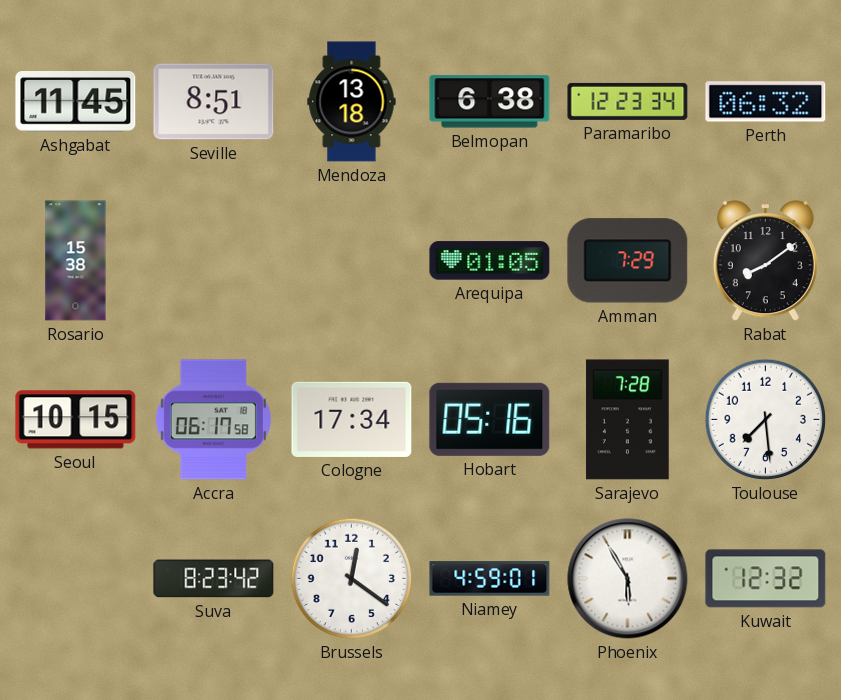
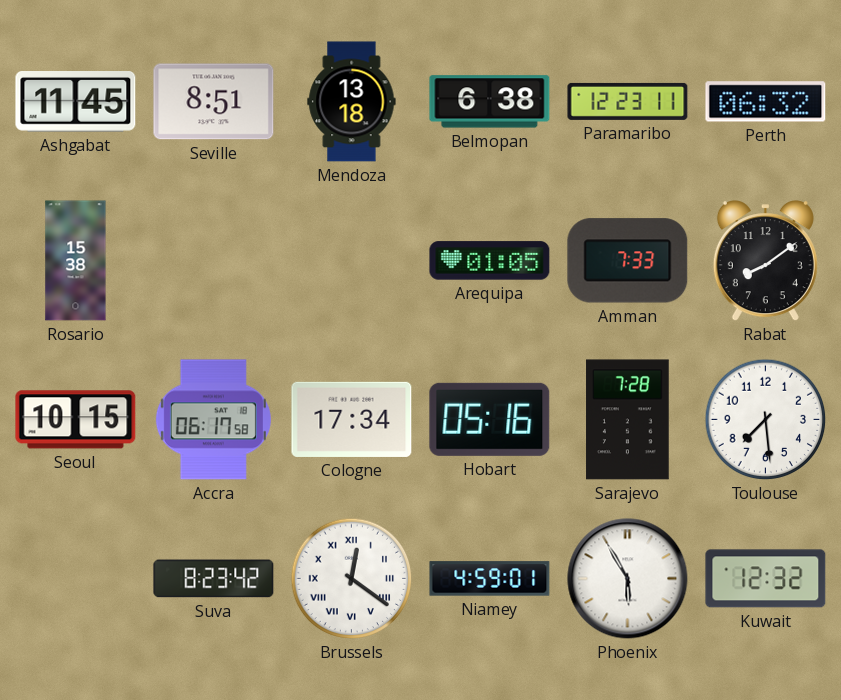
Paramaribo: 12:23:34 -> 12:23:11 (628, 101)
Amman: 7:29 -> 7:33 (628, 261)
Brussels numerals: Arabic -> Roman (352, 579)
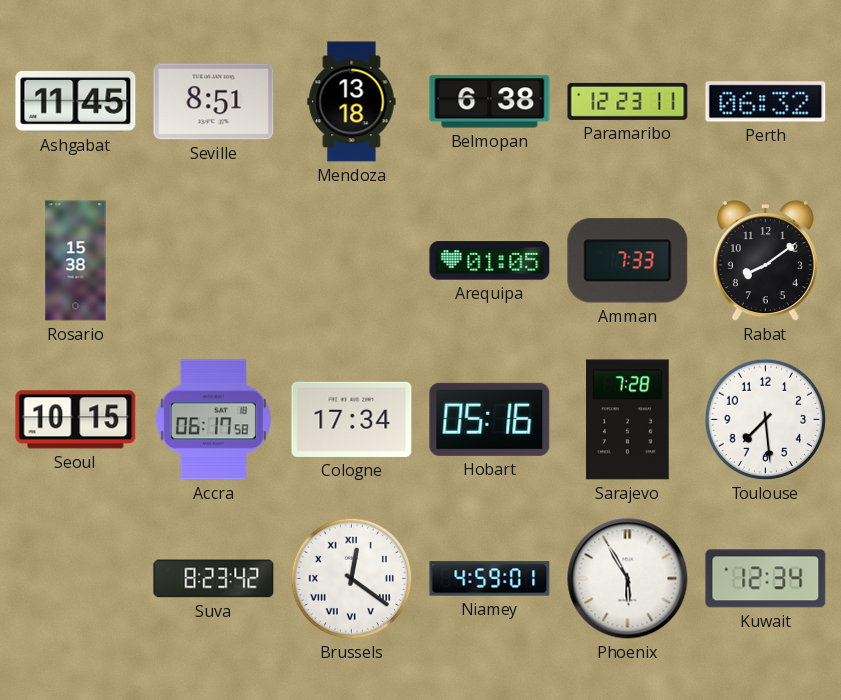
Kuwait: 12:32 -> 12:34 (766, 579)
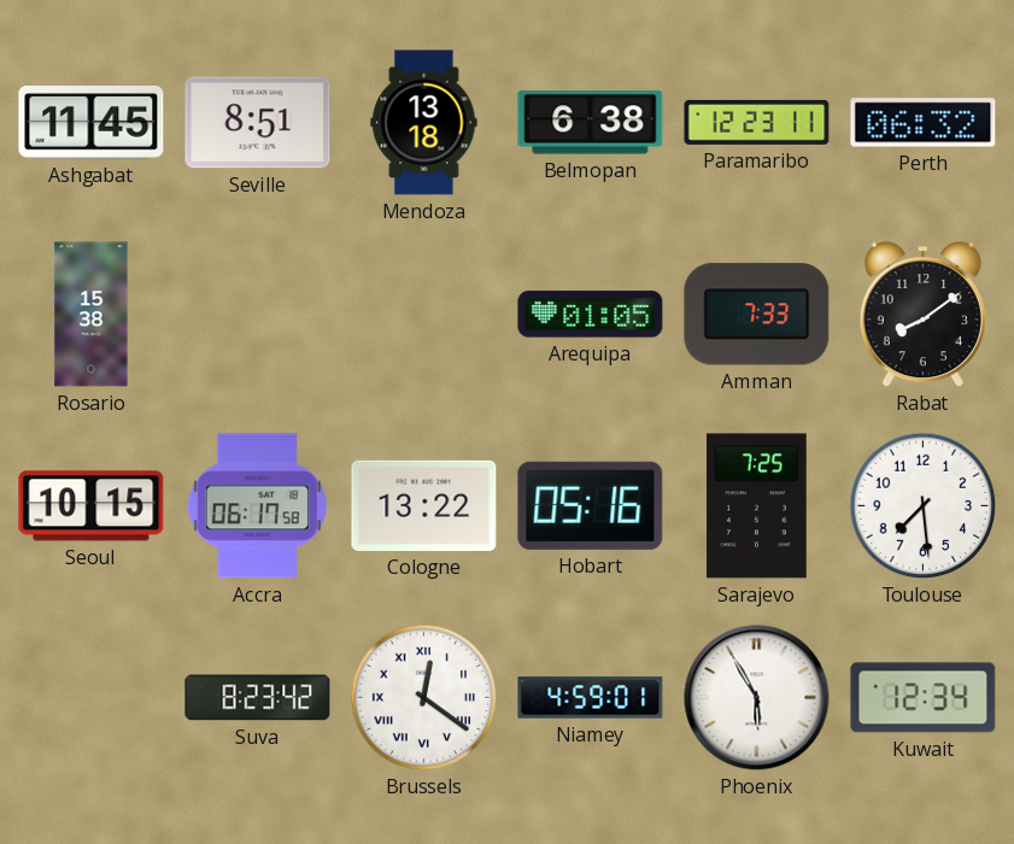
Cologne: 17:34 -> 13:22 (424, 505)
Sarajevo: 7:28 -> 7:25 (757, 506)
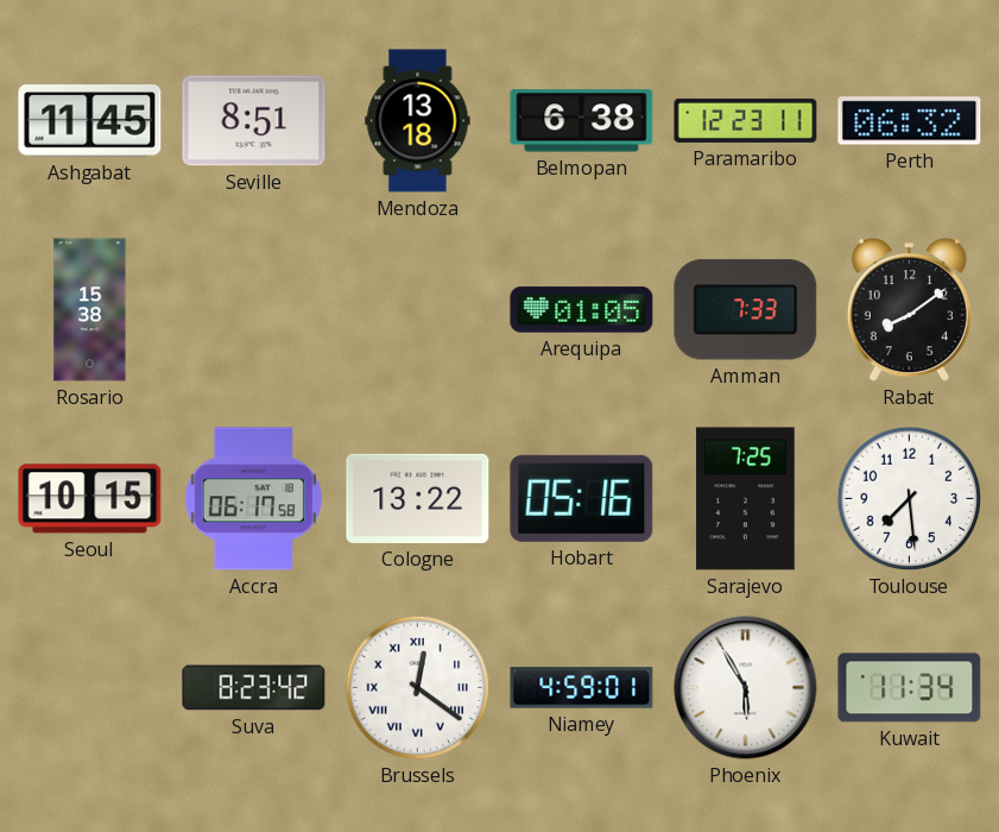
Kuwait: 12:34 -> 11:34 (910, 688)
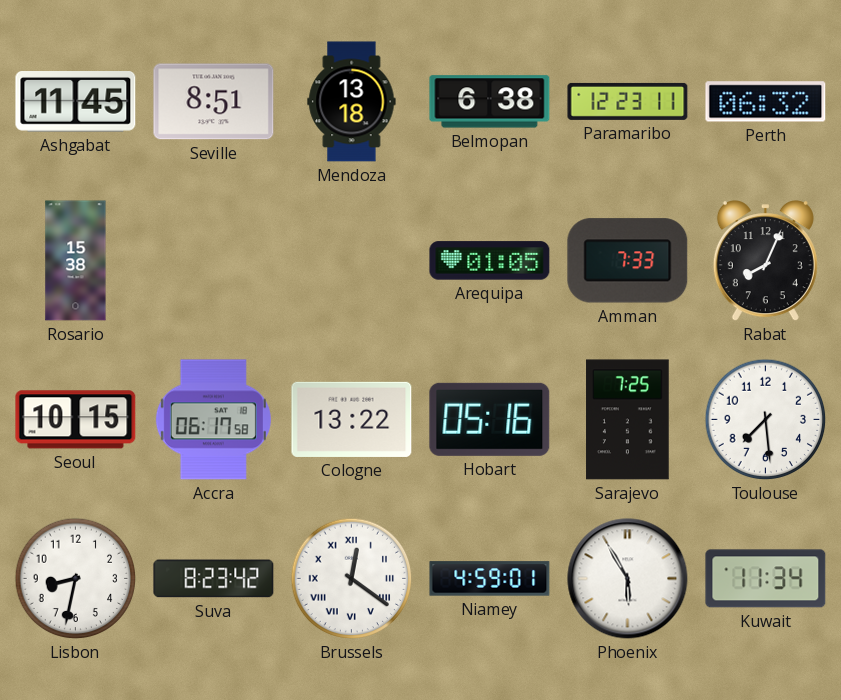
Rabat: 8:09 -> 8:04 (765, 261)
Lisbon: none -> 8:32 (76, 579)
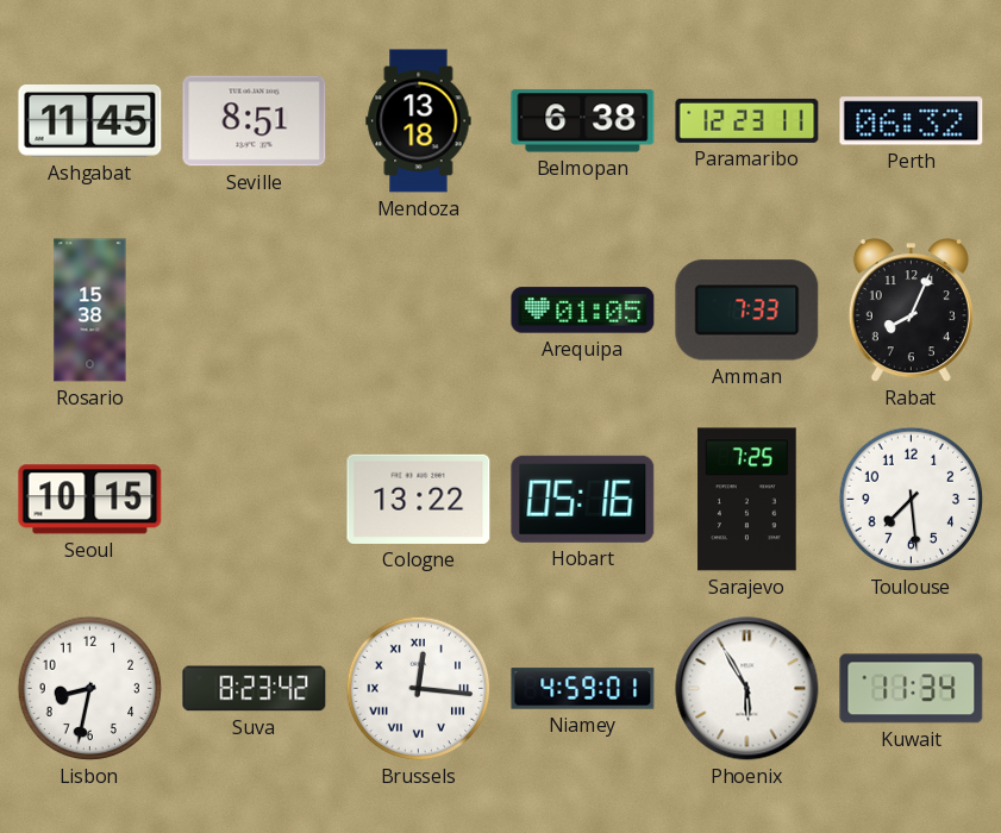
Accra: 06:17 -> none (213, 420)
Brussels: 12:21 -> 12:16 (419, 689)
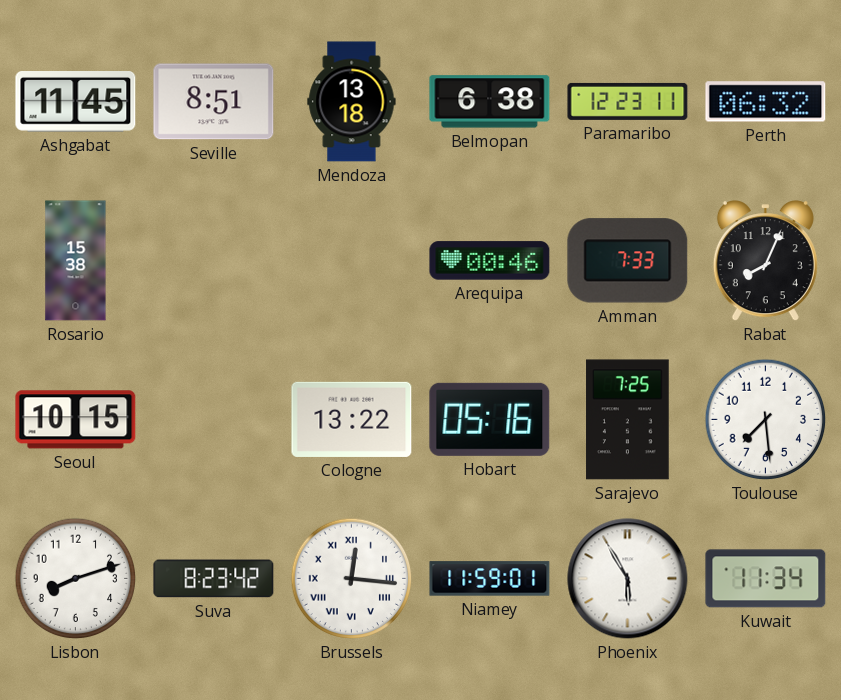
Arequipa: 01:05 -> 00:46 (490, 261)
Lisbon: 8:32 -> 8:12 (76, 579)
Niamey: 4:59 -> 11:59 (490, 579)
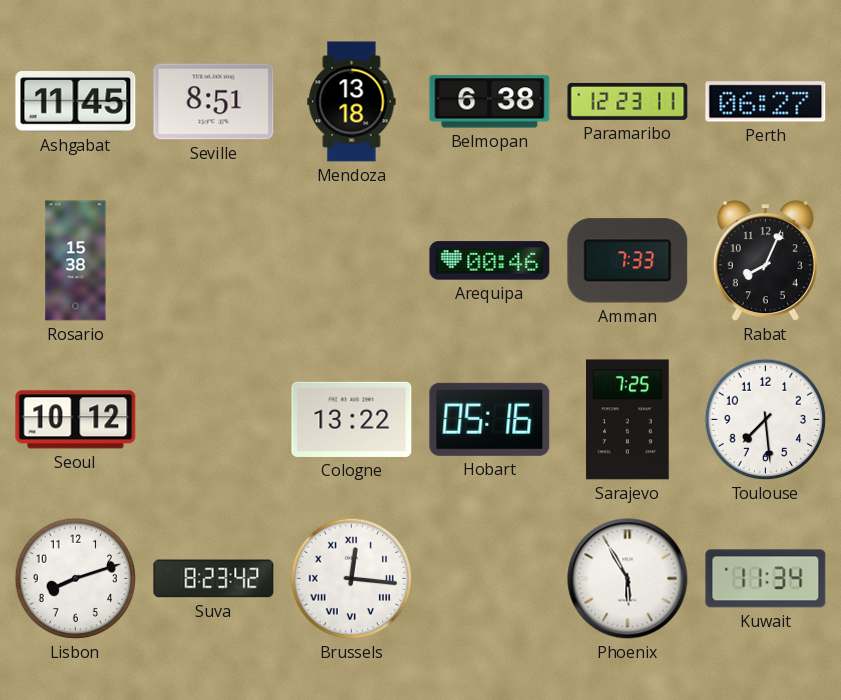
Perth: 06:32 -> 06:27 (766, 102)
Seoul: 10:15 -> 10:12 (76, 420)
Niamey: 11:59 -> none (490, 579)
